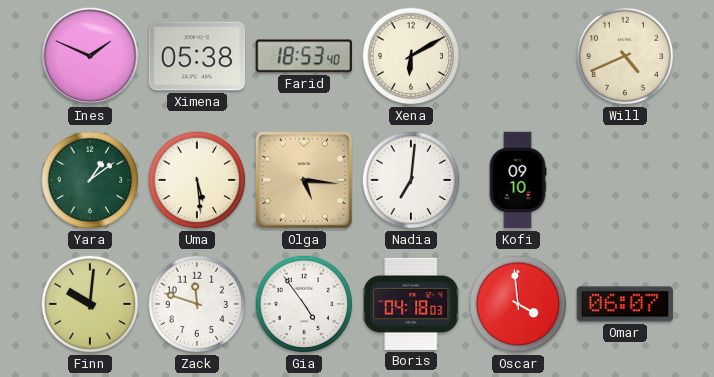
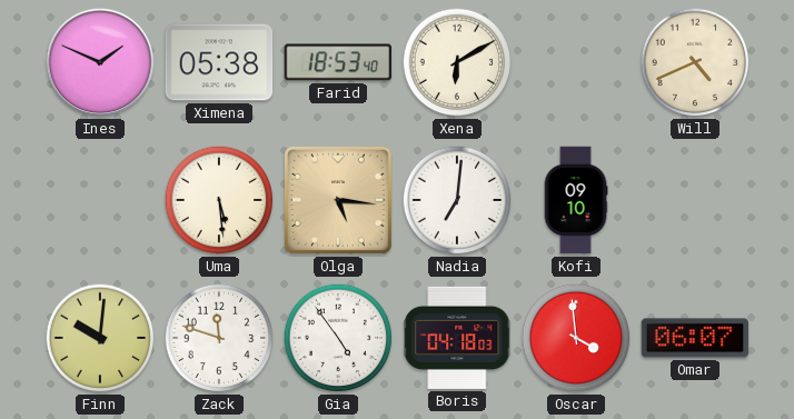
Yara: 1:09 -> none (90, 180)
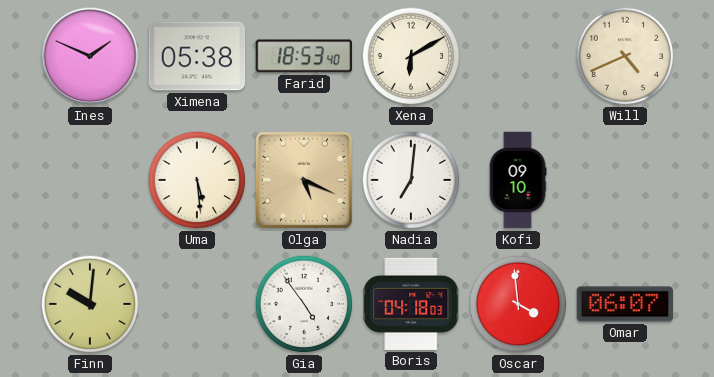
Olga: 5:16 -> 5:19 (304, 180)
Zack: 11:48 -> none (219, 338)
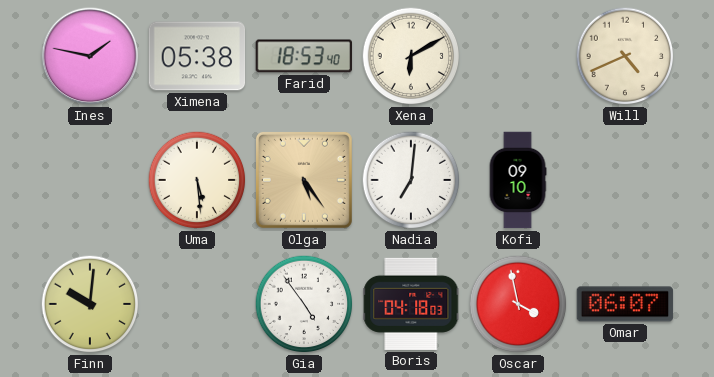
Ines: 1:49 -> 1:47 (90, 56)
Olga: 5:19 -> 5:24 (304, 180)
Oscar: 3:59 -> 3:58 (518, 304)
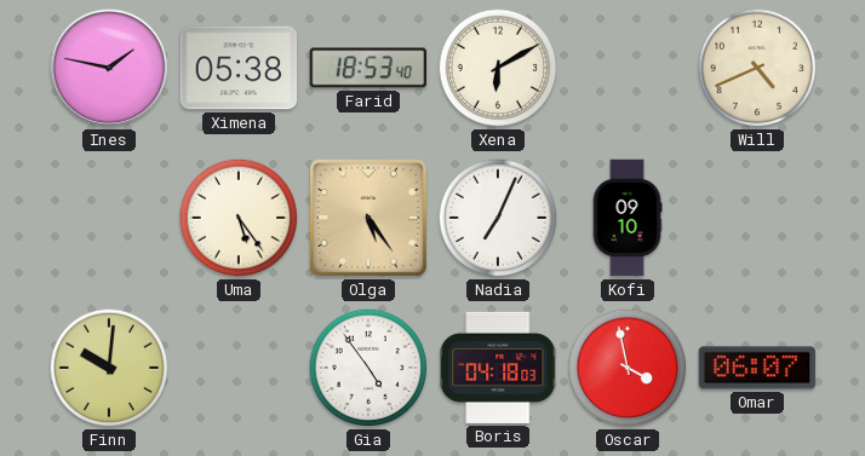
Uma: 5:29 -> 5:24 (239, 218)
Nadia: 7:01 -> 7:04 (498, 218)
